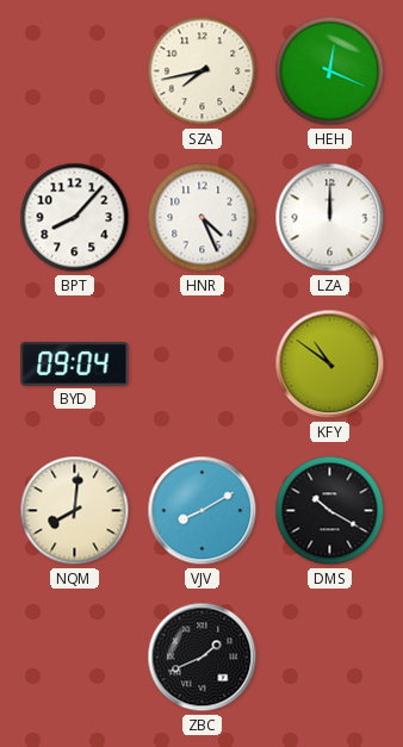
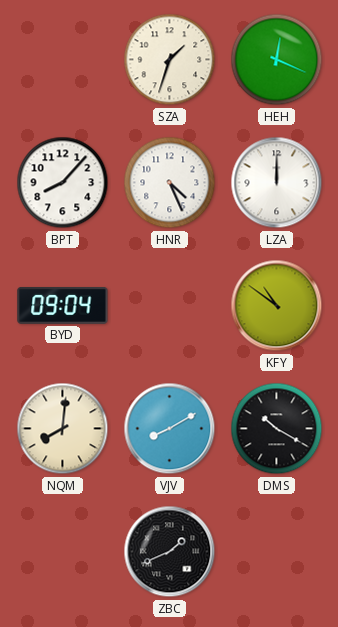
SZA: 7:43 -> 1:33 (170, 60)
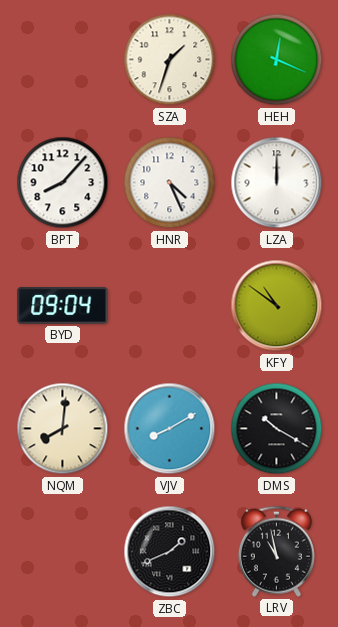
LRV: none -> 10:58 (276, 551)
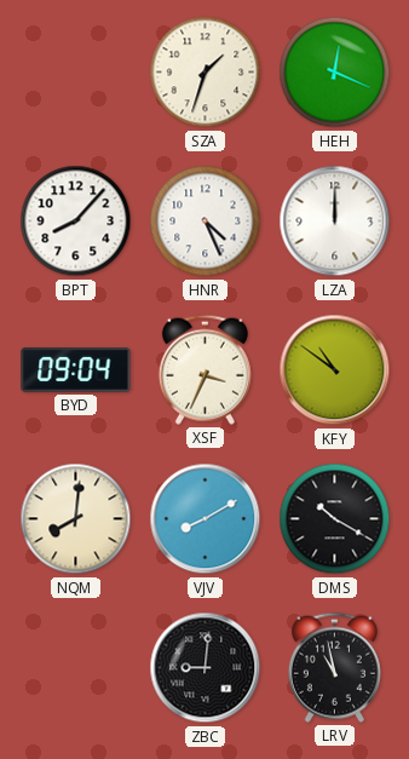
XSF: none -> 3:34 (204, 369)
ZBC: 1:41 -> 9:01 (206, 668)
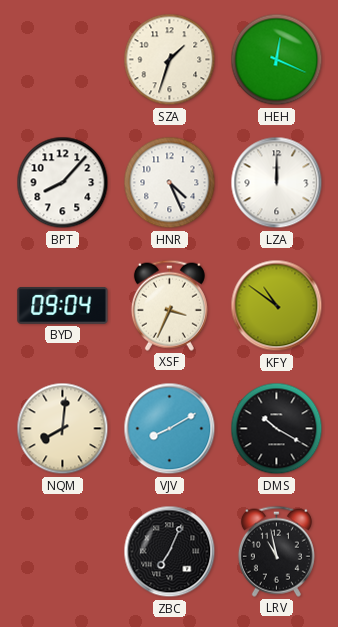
ZBC: 9:01 -> 7:04 (170, 552)
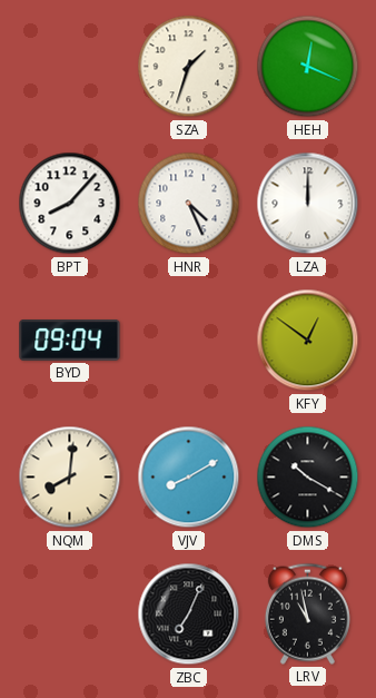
XSF: 3:34 -> none (169, 305)
KFY: 10:51 -> 12:51 (308, 341)
